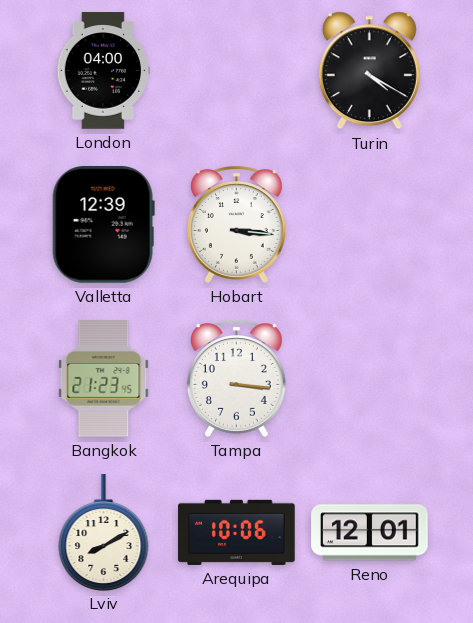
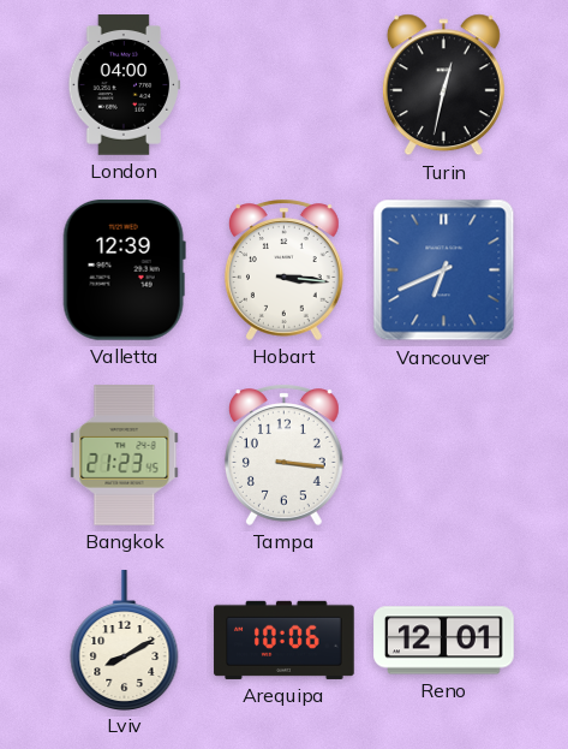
Turin: 4:20 -> 12:32 (443, 85)
Vancouver: none -> 6:41 (444, 271)
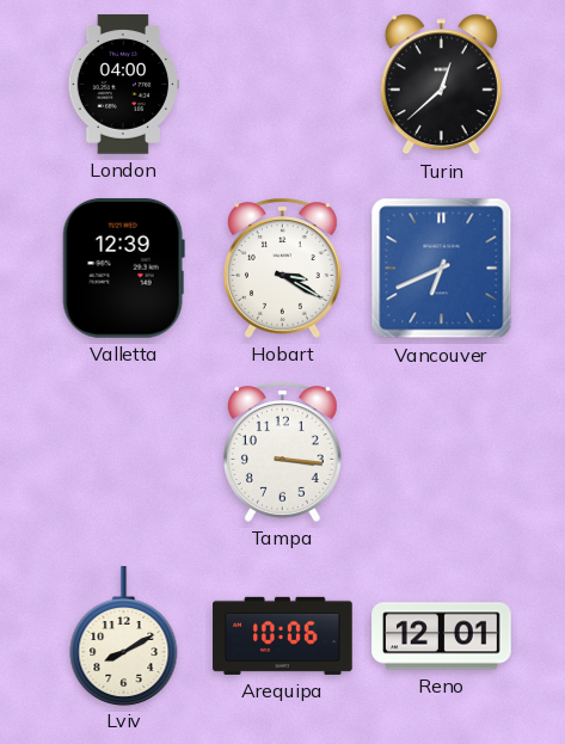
Turin: 12:32 -> 12:38 (441, 85)
Hobart: 3:16 -> 3:20 (282, 268)
Bangkok: 21:23 -> none (125, 456)
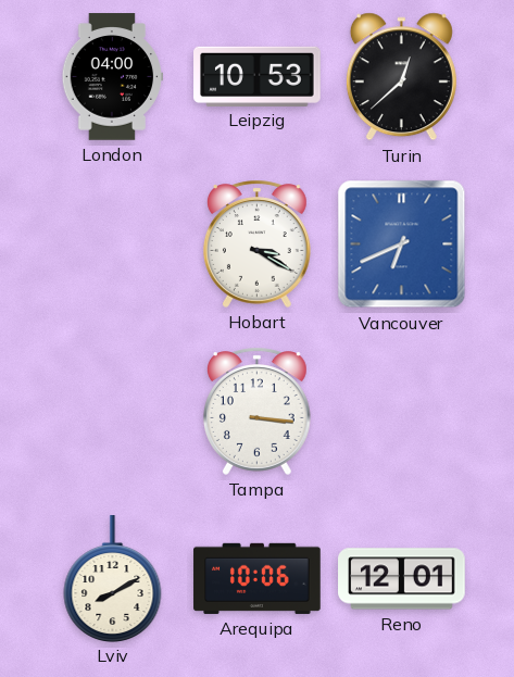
Leipzig: none -> 10:53 (258, 76)
Valletta: 12:39 -> none (123, 269)
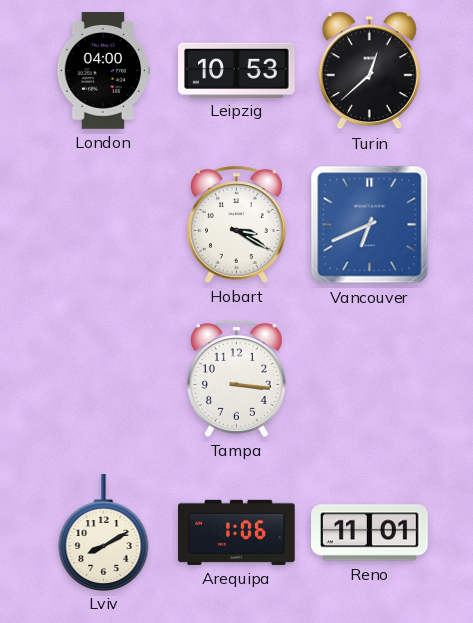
Arequipa: 10:06 -> 1:06 (237, 532)
Reno: 12:01 -> 11:01 (370, 533)
